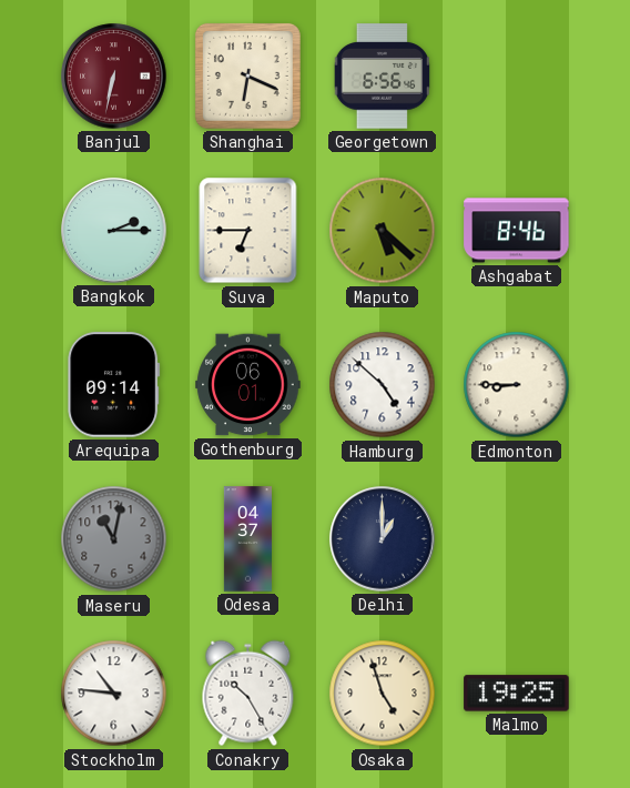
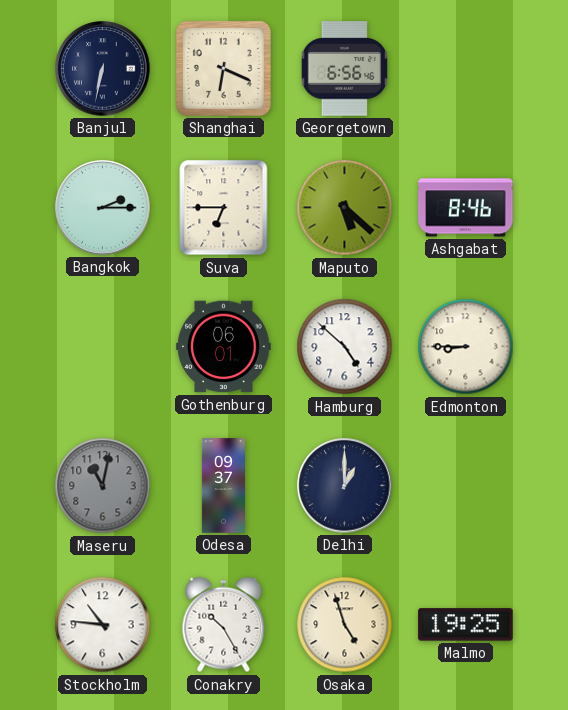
Banjul dial: burgundy -> navy (103, 69)
Arequipa: 09:14 -> none (114, 385)
Odesa: 04:37 -> 09:37 (223, 486)
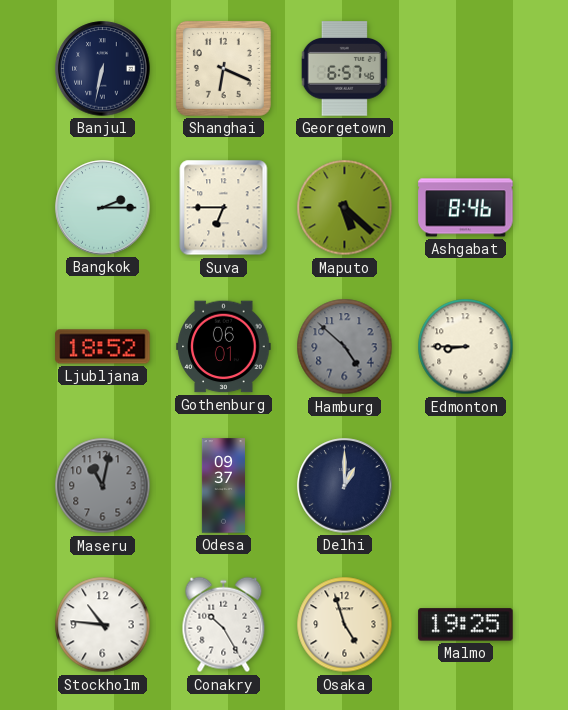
Georgetown: 6:56 -> 6:57 (344, 69)
Ljubljana: none -> 18:52 (103, 347)
Hamburg dial: white -> grey (345, 347)
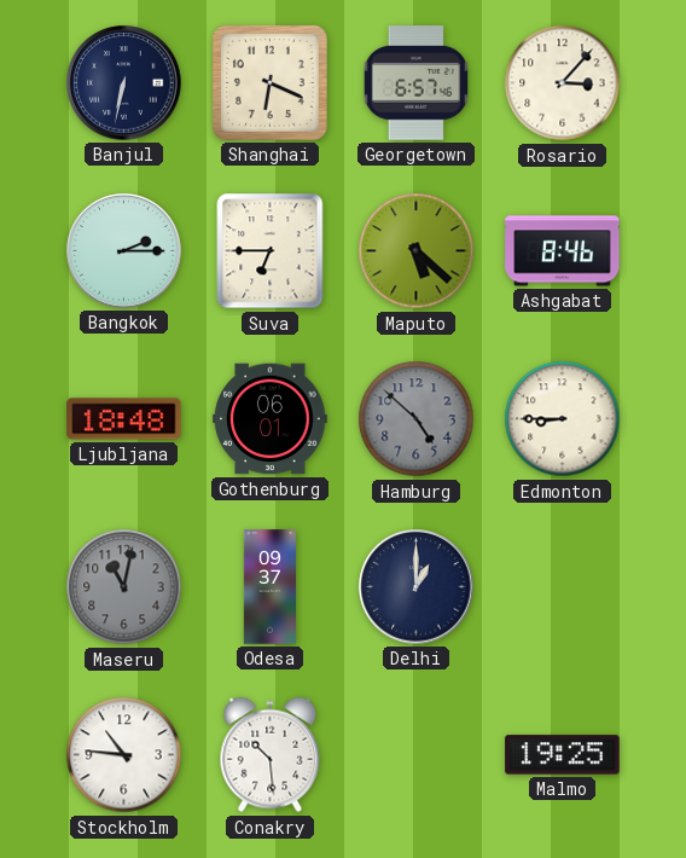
Rosario: none -> 3:07 (563, 83)
Ljubljana: 18:52 -> 18:48 (124, 419)
Conakry: 10:25 -> 10:29 (271, 755)
Osaka: 4:57 -> none (345, 625)
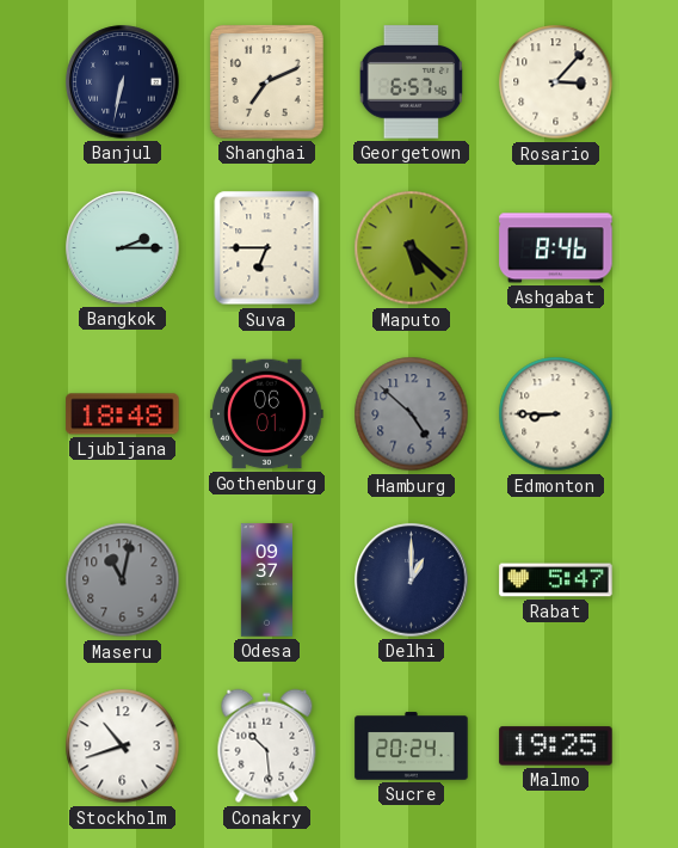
Shanghai: 6:19 -> 7:11 (266, 81)
Rabat: none -> 5:47 (556, 580)
Stockholm: 10:46 -> 10:42 (123, 746)
Sucre: none -> 20:24 (412, 746)
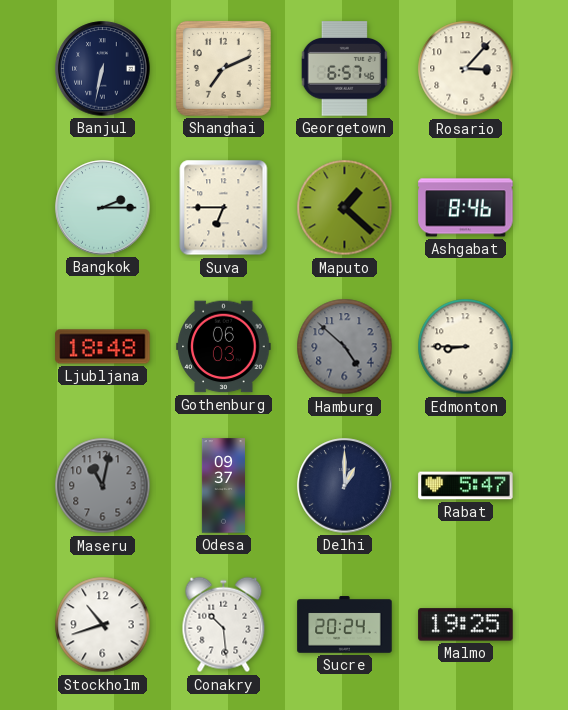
Maputo: 5:22 -> 1:22 (345, 208)
Gothenburg: 06:01 -> 06:03 (224, 347)
